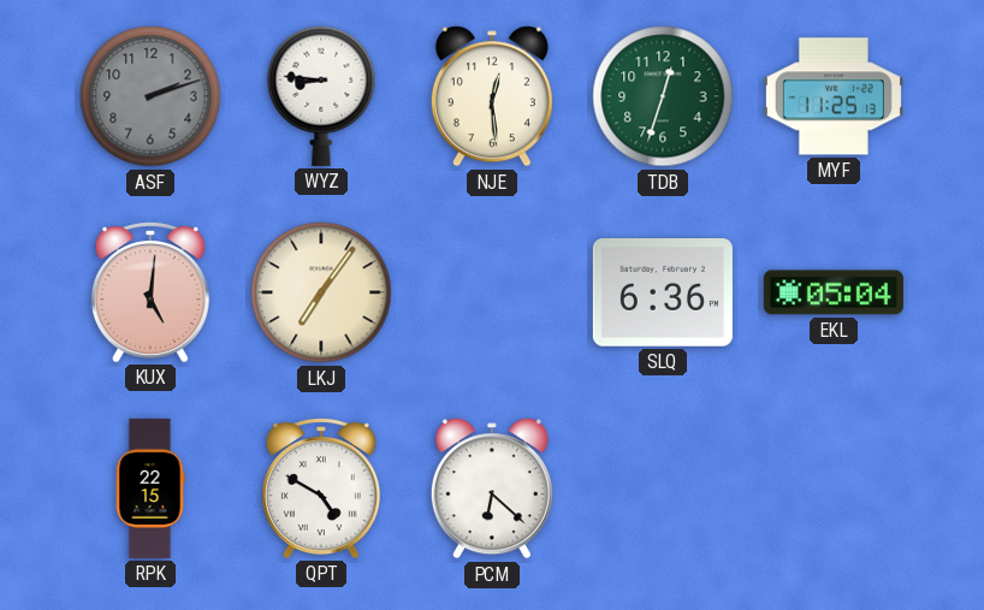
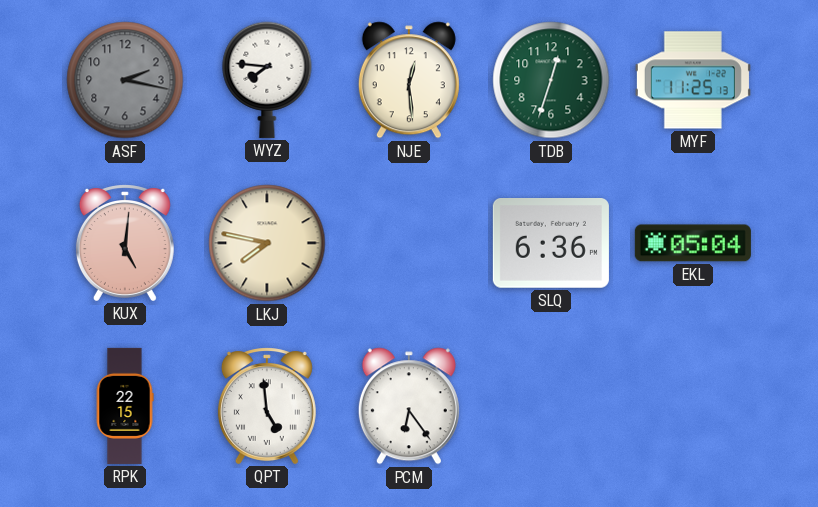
ASF: 2:12 -> 2:17 (125, 80)
WYZ: 8:46 -> 7:46 (267, 80)
LKJ: 7:06 -> 7:47 (267, 243)
QPT: 4:50 -> 4:59 (267, 406)
PCM: 6:22 -> 6:24 (409, 406)
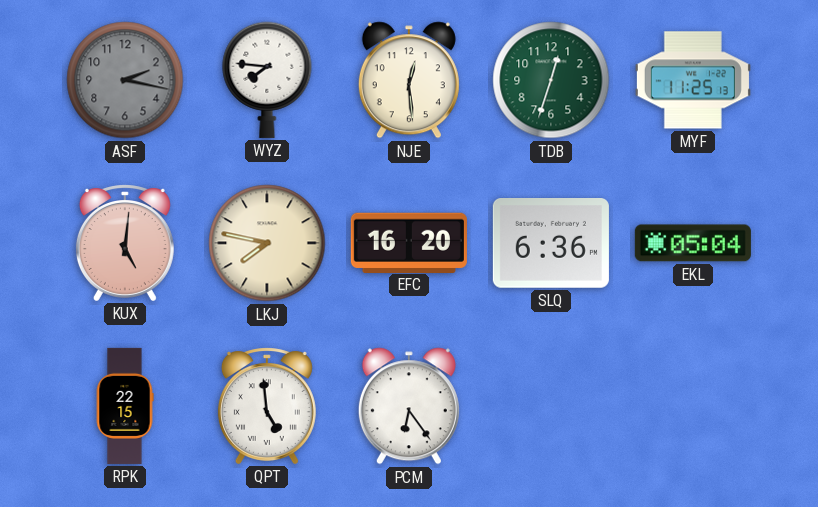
EFC: none -> 16:20 (409, 242)
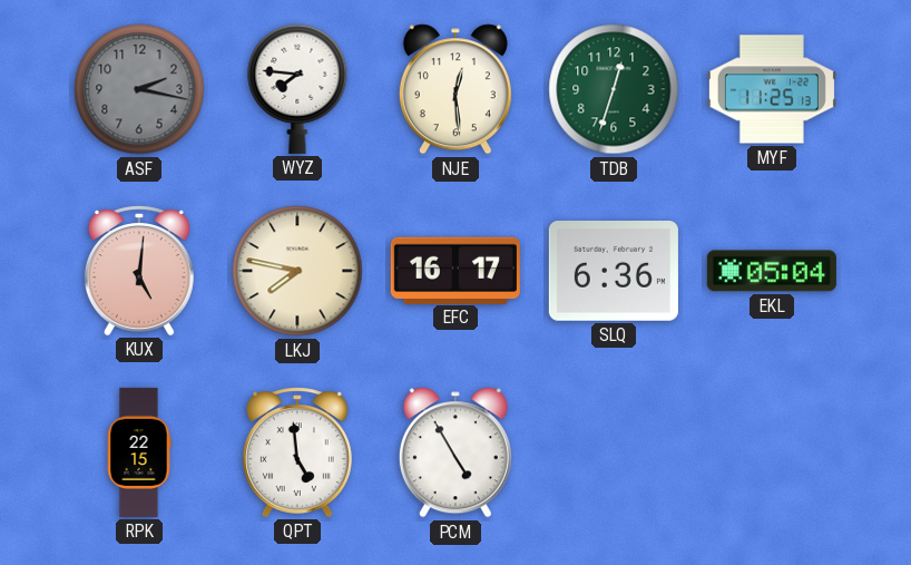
EFC: 16:20 -> 16:17 (456, 270)
PCM: 6:24 -> 4:55 (456, 452)
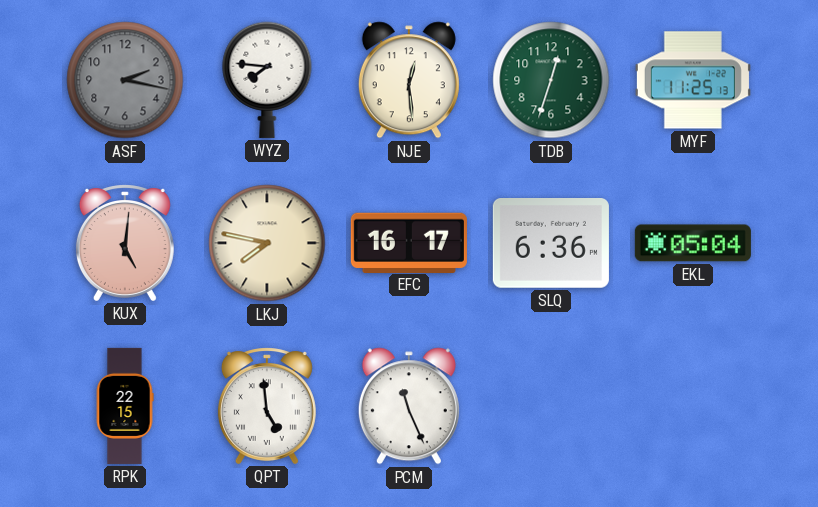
PCM: 4:55 -> 11:26 (409, 406)
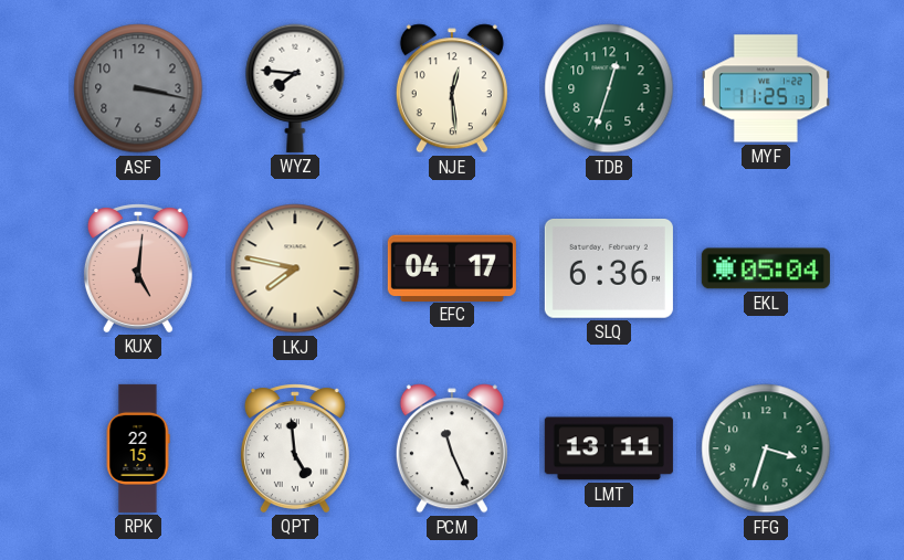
ASF: 2:17 -> 3:17 (138, 88)
EFC: 16:17 -> 04:17 (452, 267)
LMT: none -> 13:11 (609, 448)
FFG: none -> 3:33 (766, 448)
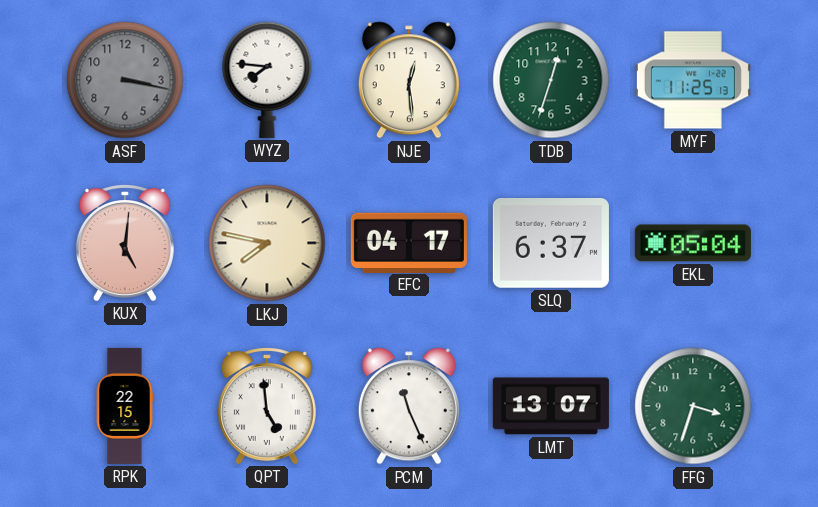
SLQ: 6:36 -> 6:37 (551, 244)
LMT: 13:11 -> 13:07 (551, 406)
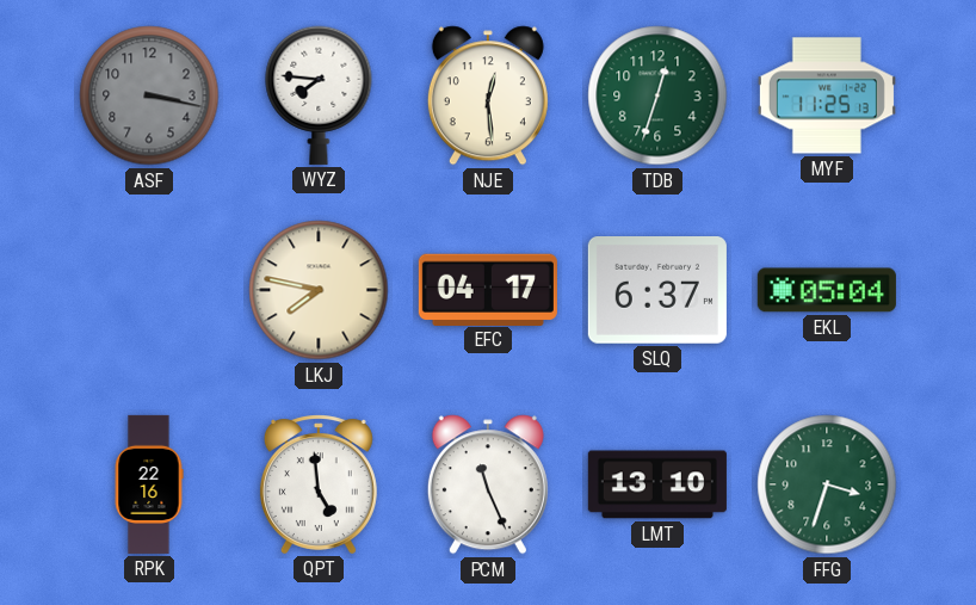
KUX: 5:01 -> none (125, 243)
RPK: 22:15 -> 22:16 (149, 484)
LMT: 13:07 -> 13:10 (657, 484)
